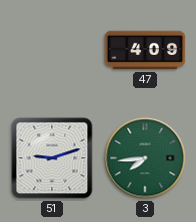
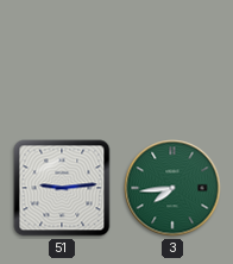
47: 4:09 -> none (145, 50)
51: 9:12 -> 9:14 (62, 188)
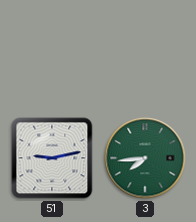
51: 9:14 -> 9:13 (52, 158)
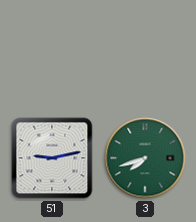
3: 7:44 -> 7:42 (145, 158)
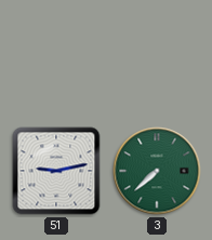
3: 7:42 -> 7:38 (157, 171)
